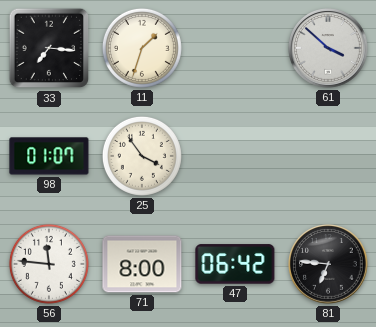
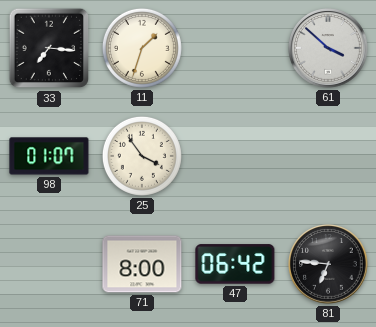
56: 11:46 -> none (49, 264)
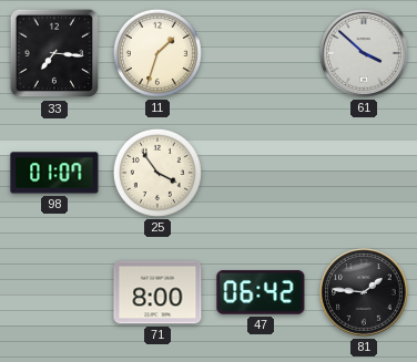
81: 6:46 -> 1:46 (364, 292)
